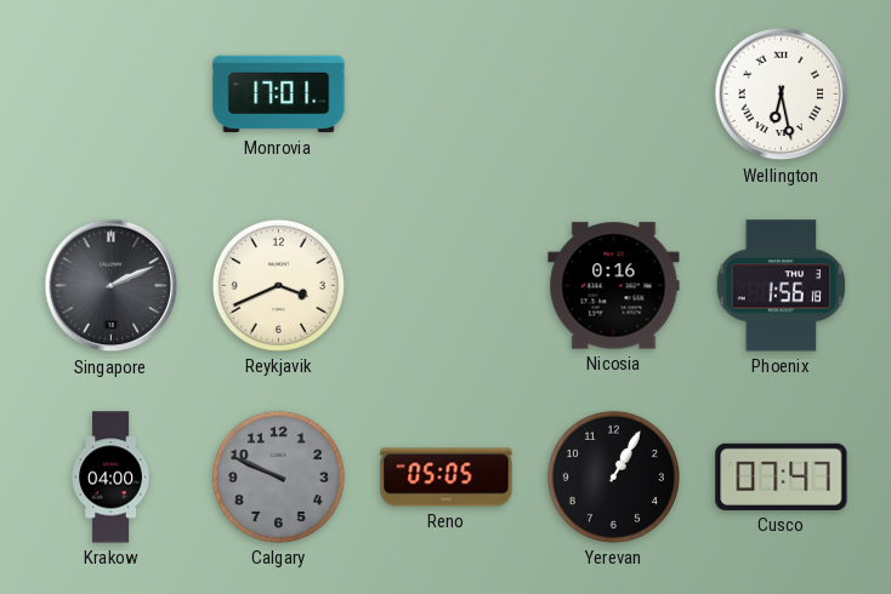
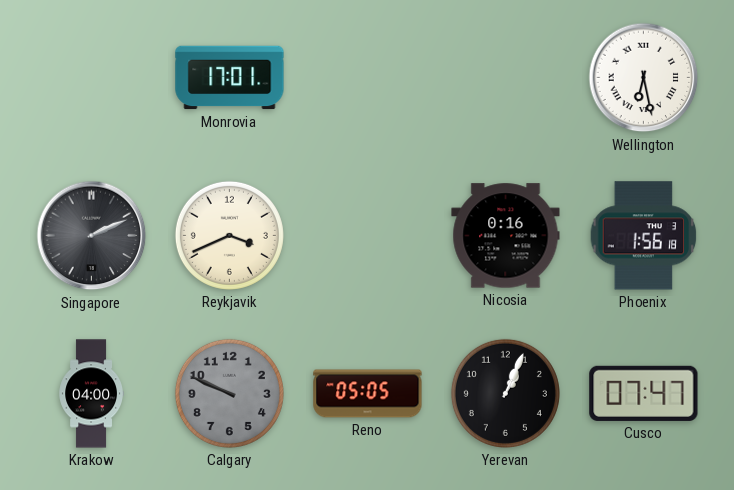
Yerevan: 1:05 -> 1:04 (505, 393)
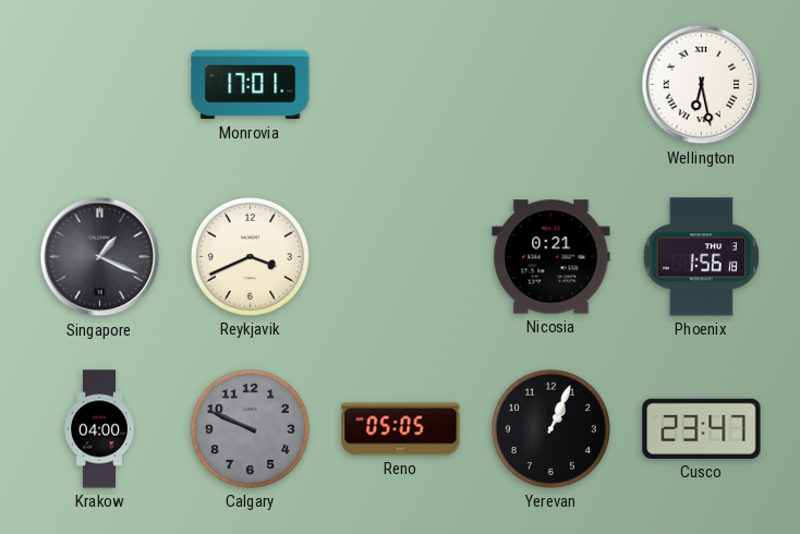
Singapore: 2:11 -> 1:19 (100, 257)
Nicosia: 0:16 -> 0:21 (551, 257)
Cusco: 07:47 -> 23:47 (702, 428)
